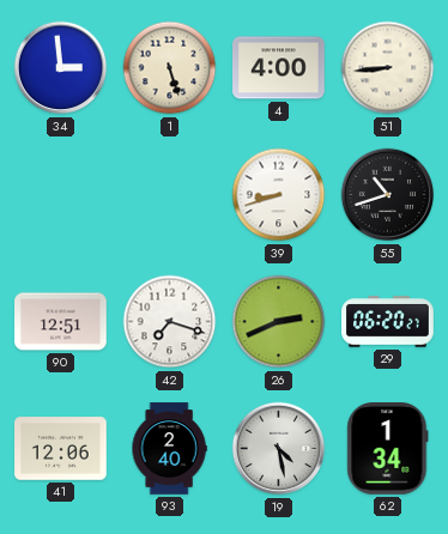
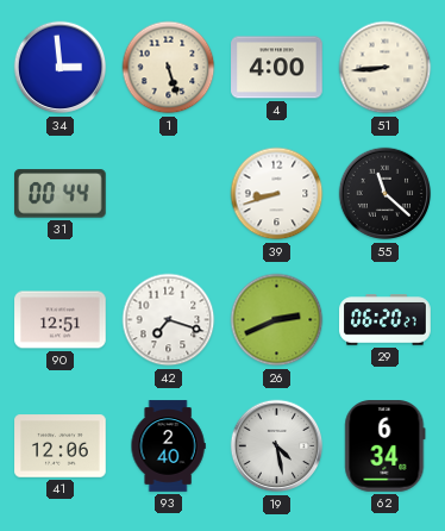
31: none -> 00:44 (61, 194)
55: 10:42 -> 11:22 (386, 194)
62: 1:34 -> 6:34 (386, 446)
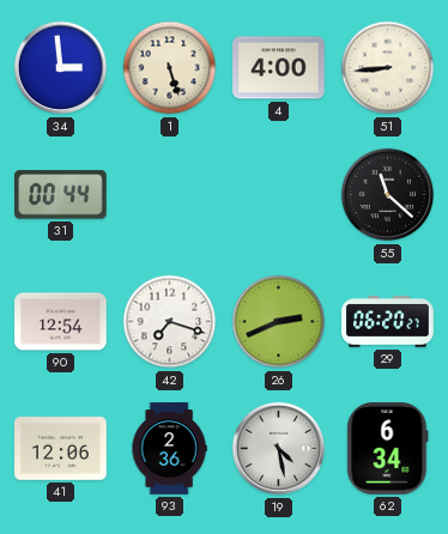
39: 8:42 -> none (277, 194)
90: 12:51 -> 12:54 (61, 322)
93: 2:40 -> 2:36 (169, 449)
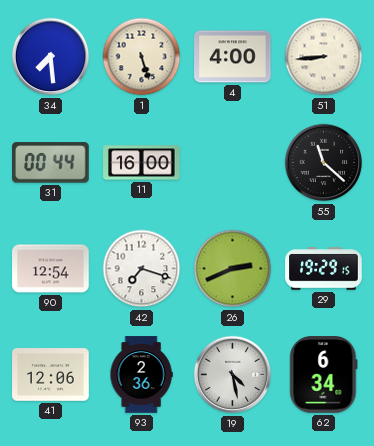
34: 2:59 -> 7:29 (51, 57)
11: none -> 16:00 (142, 163)
29: 06:20 -> 19:29 (324, 269)
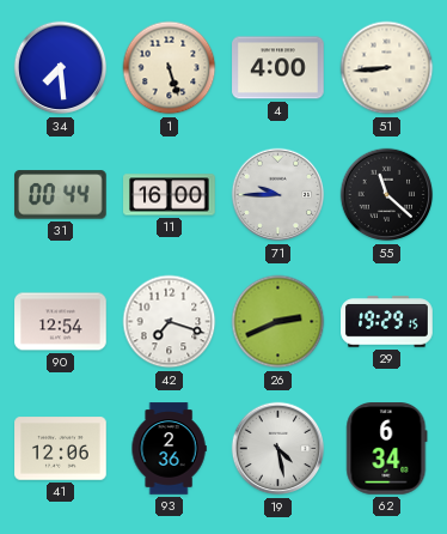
71: none -> 9:45 (278, 195)
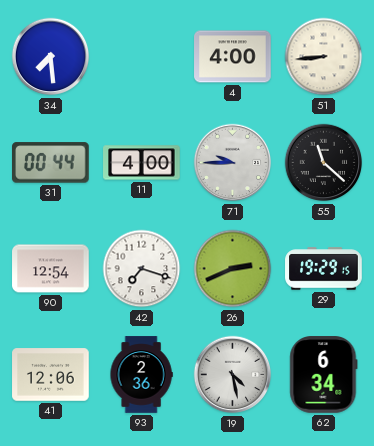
1: 5:27 -> none (170, 68)
11: 16:00 -> 4:00 (142, 163)
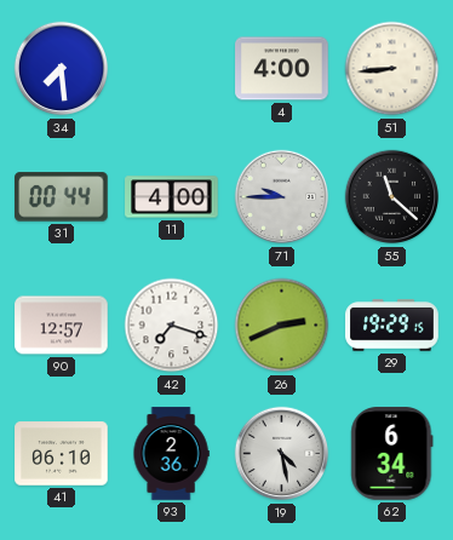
90: 12:54 -> 12:57 (62, 326)
41: 12:06 -> 06:10 (62, 454)
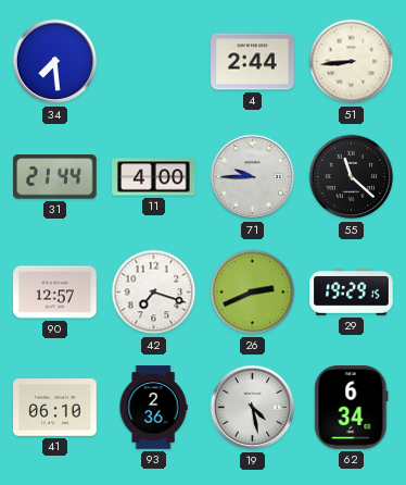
4: 4:00 -> 2:44 (253, 62)
31: 00:44 -> 21:44 (55, 177)
